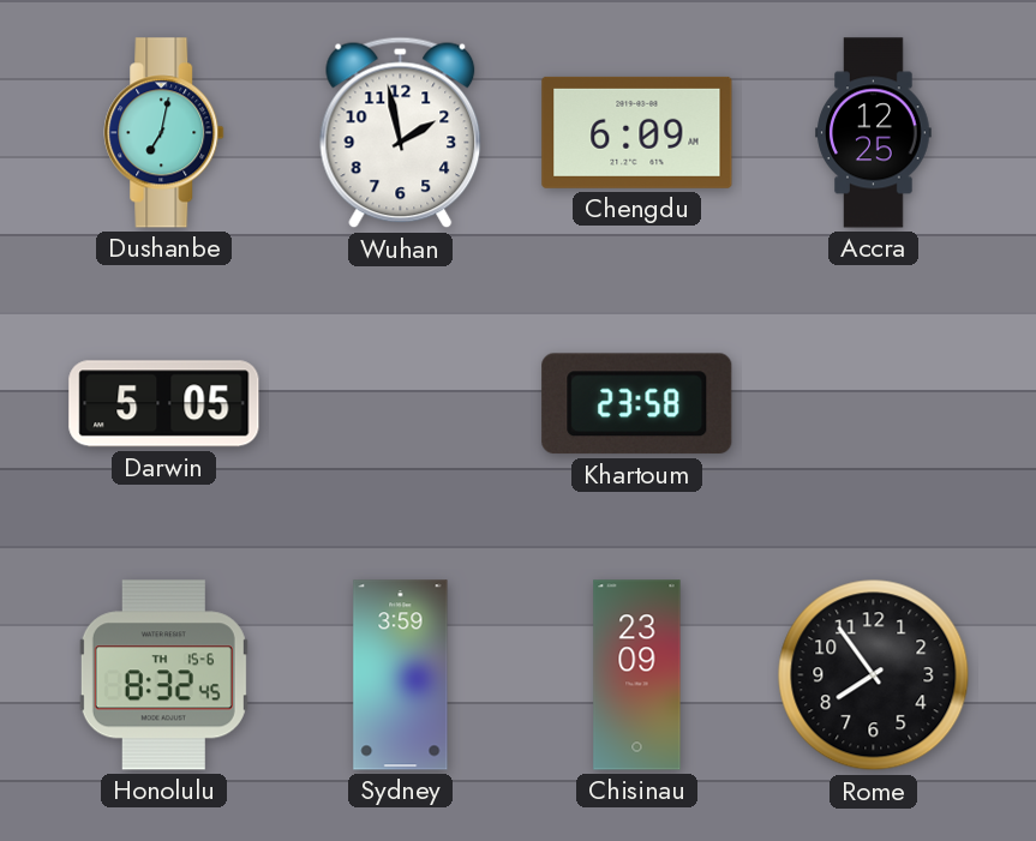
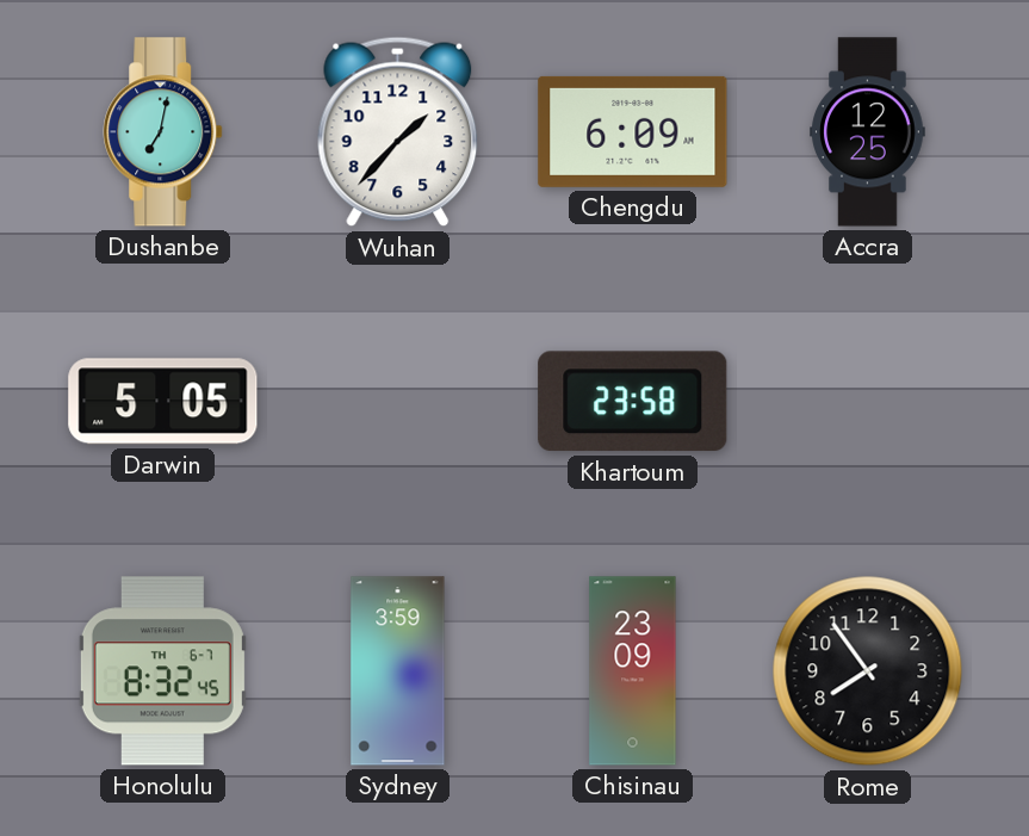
Wuhan: 1:58 -> 1:37 (398, 132)
Honolulu date: TH 15-6 -> TH 6-7 (162, 671)
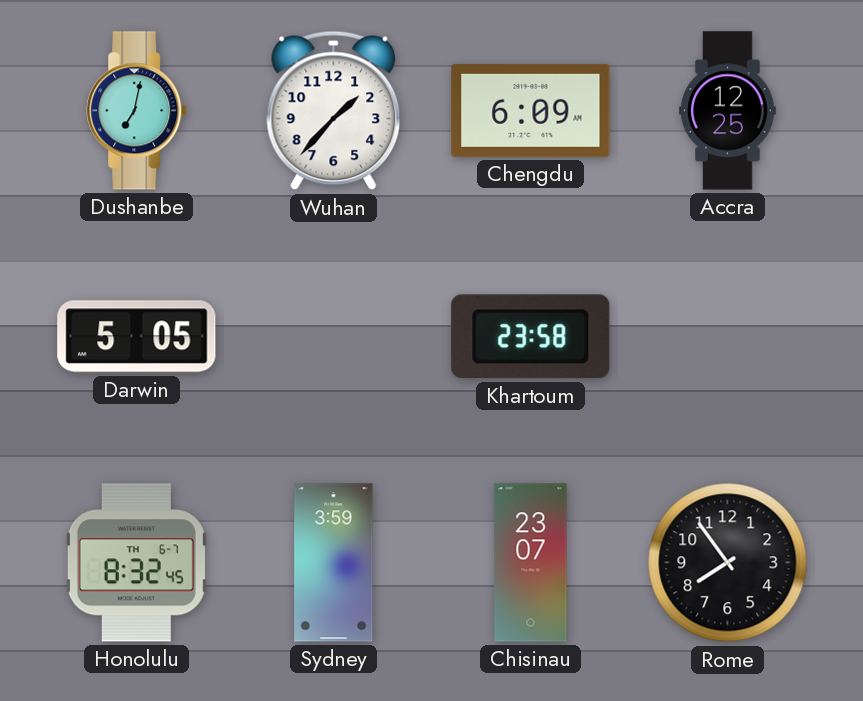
Chisinau: 23:09 -> 23:07 (531, 563)
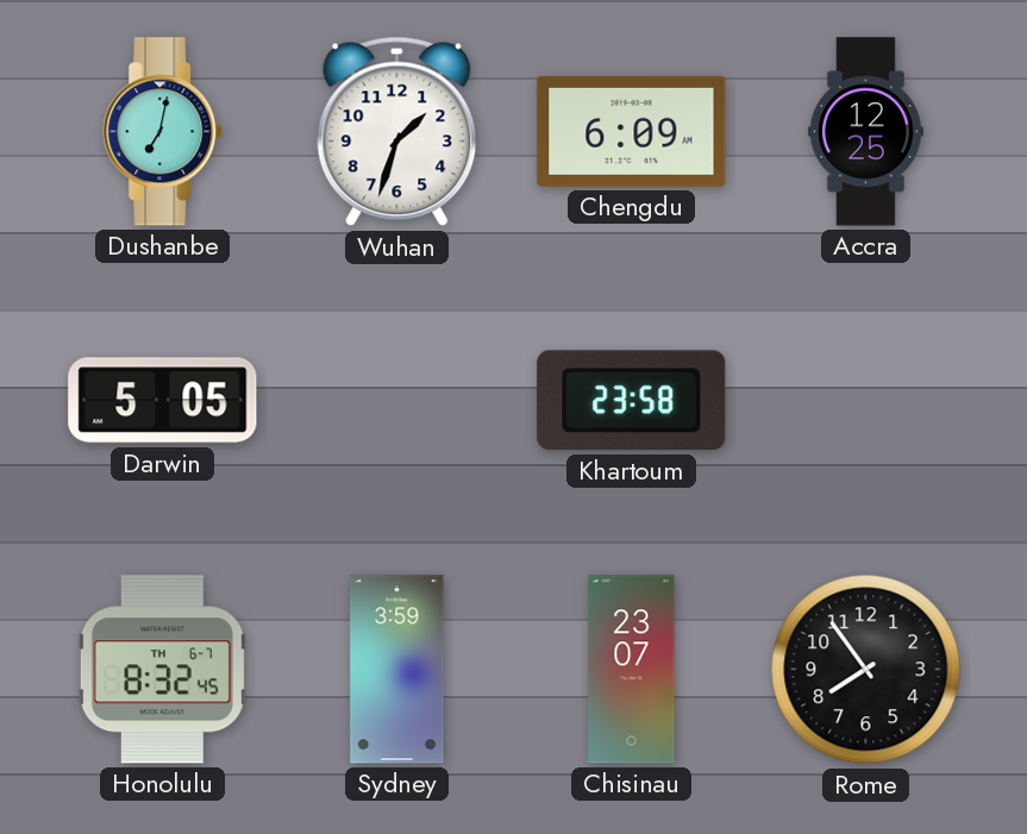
Wuhan: 1:37 -> 1:33 (397, 132)
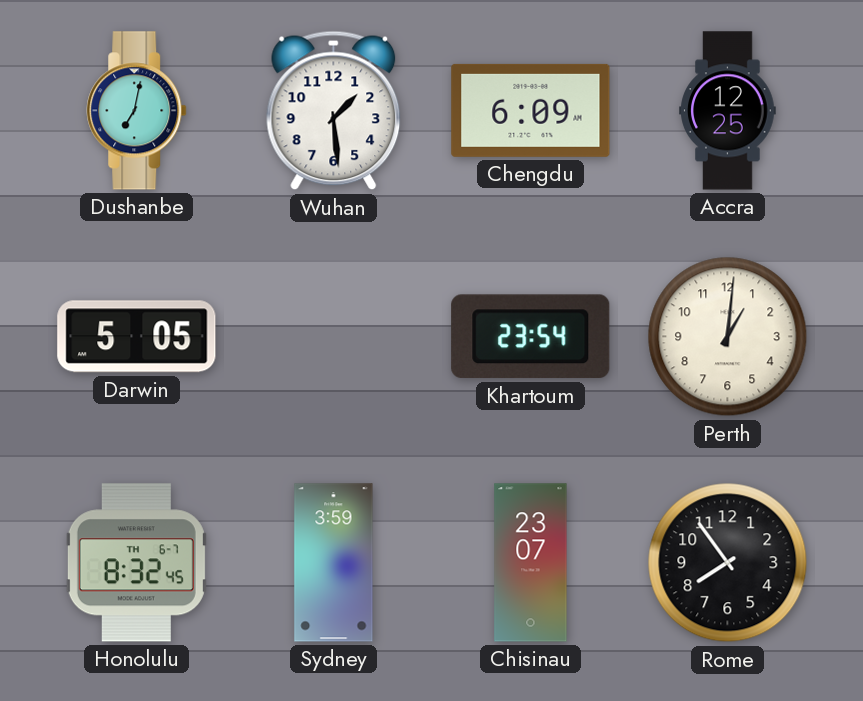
Wuhan: 1:33 -> 1:29 (334, 111)
Khartoum: 23:58 -> 23:54 (531, 337)
Perth: none -> 1:01 (728, 337)
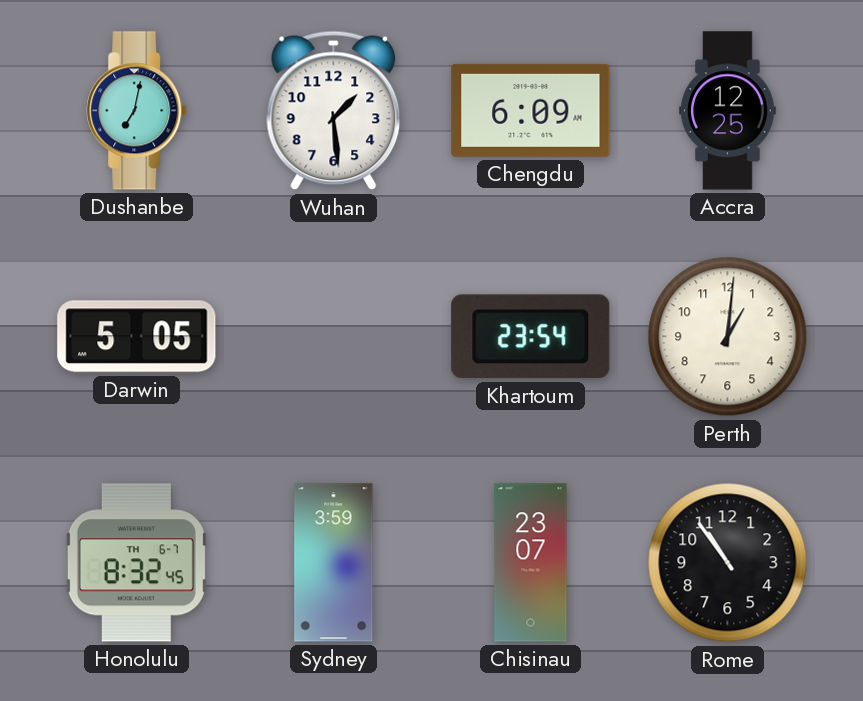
Rome: 7:54 -> 10:54 (728, 563)
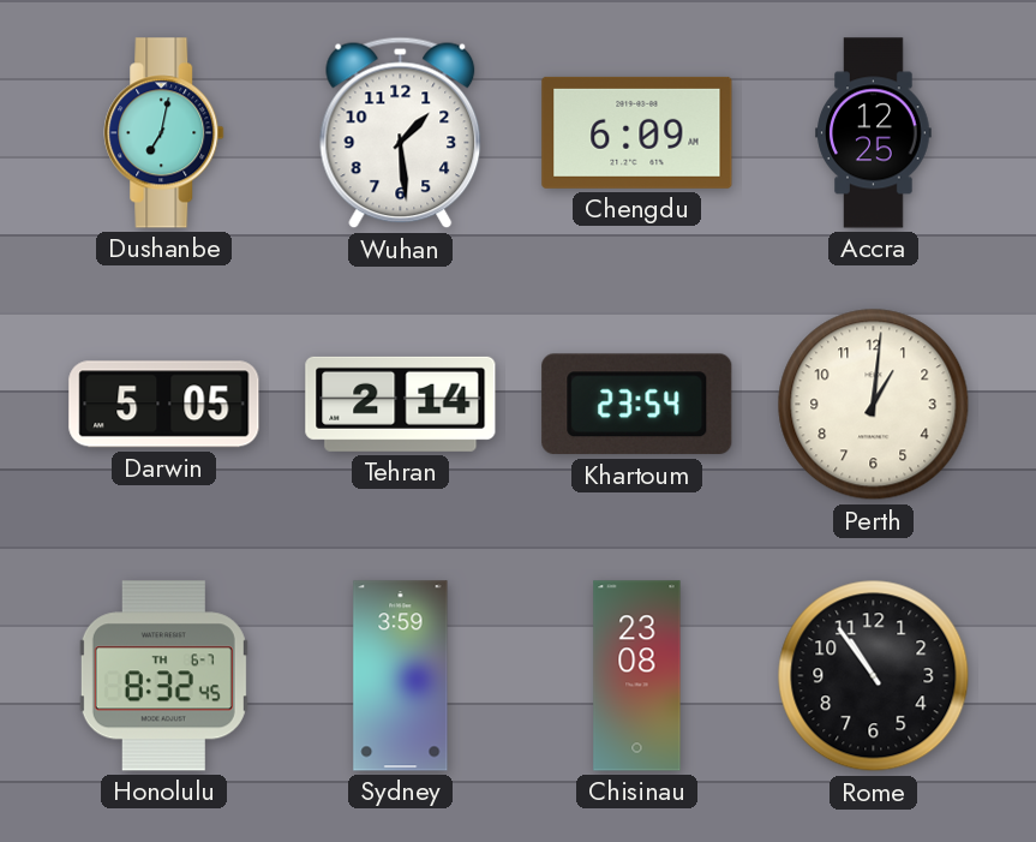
Tehran: none -> 2:14 (401, 404)
Chisinau: 23:07 -> 23:08 (637, 676)
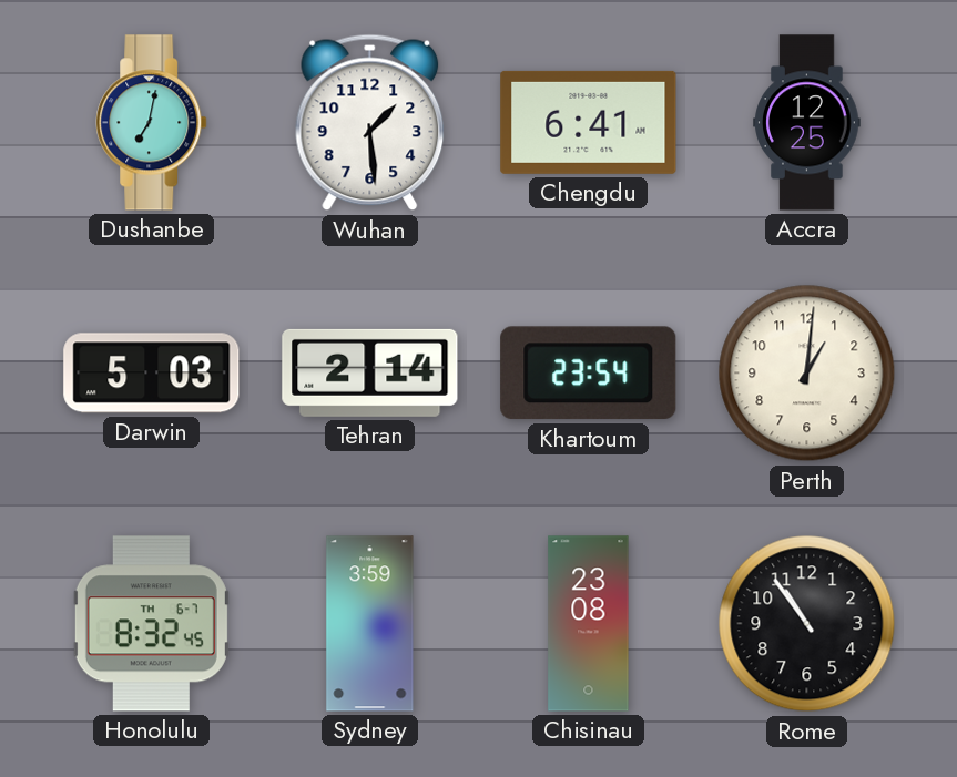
Chengdu: 6:09 -> 6:41 (589, 122)
Darwin: 5:05 -> 5:03 (152, 374)
